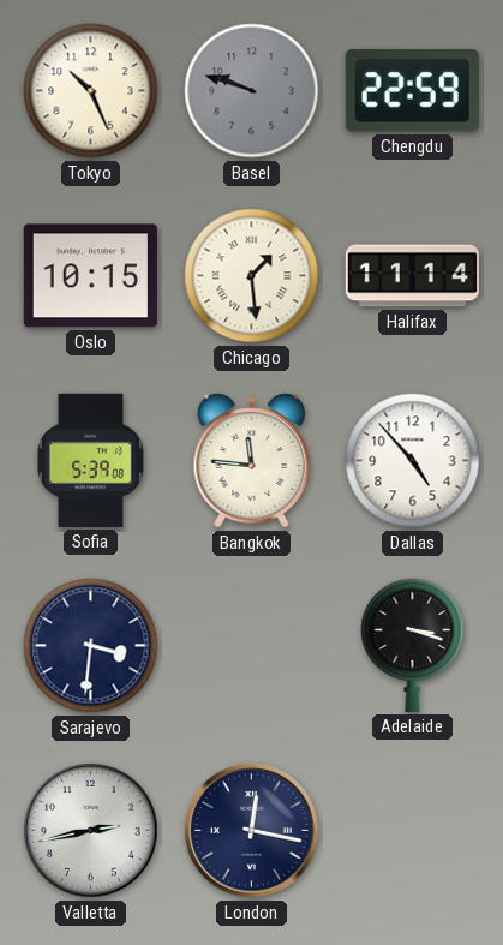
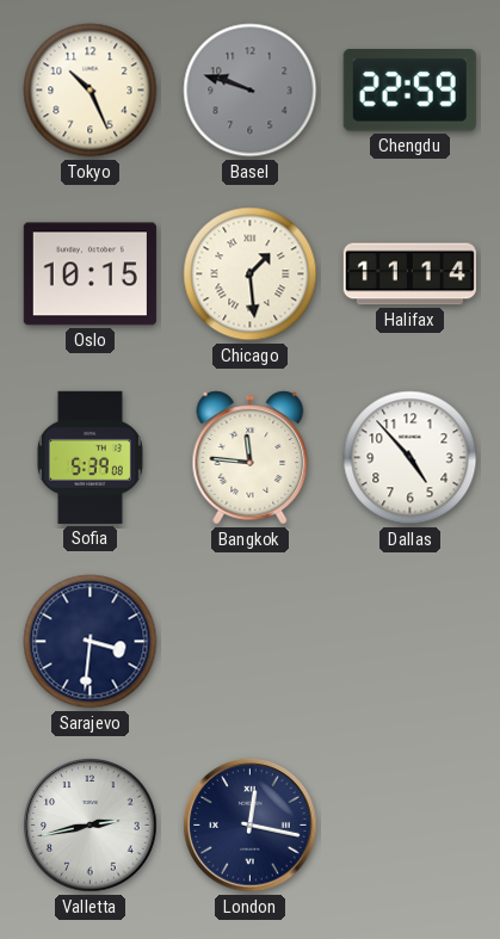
Adelaide: 3:18 -> none (413, 645)
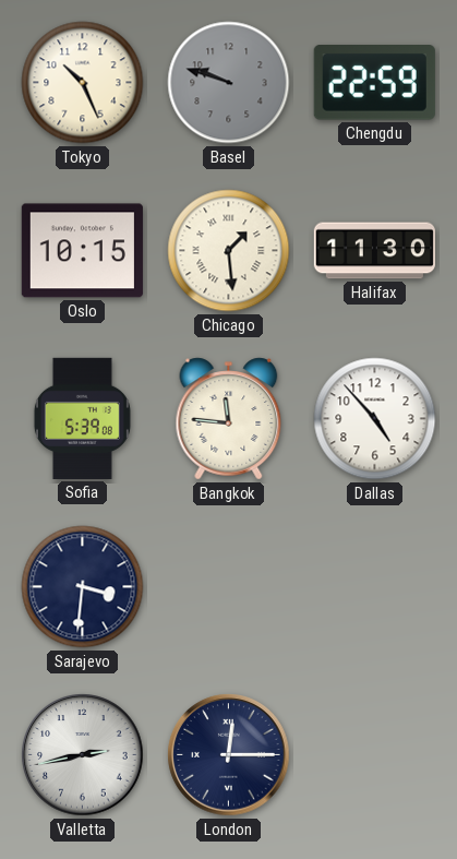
Halifax: 11:14 -> 11:30 (374, 251)
London: 12:17 -> 12:15 (229, 755)
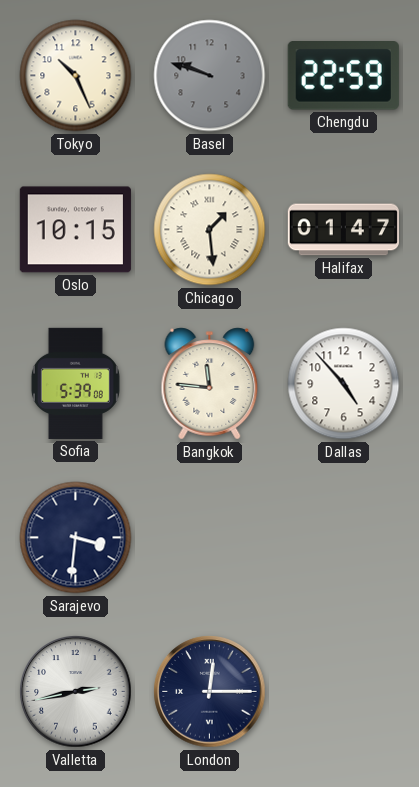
Halifax: 11:30 -> 01:47 (343, 230)
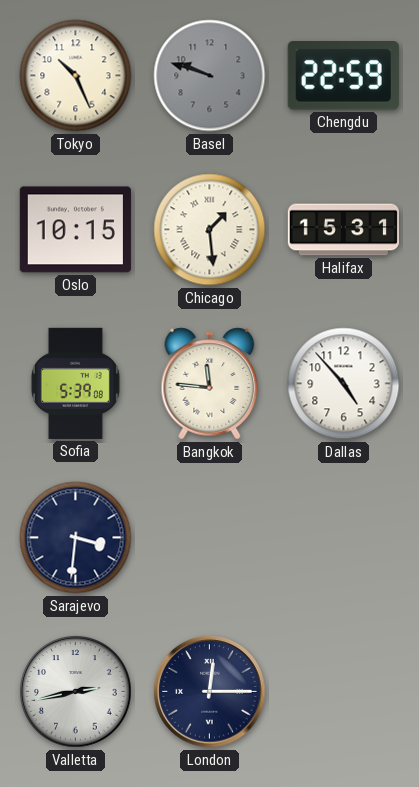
Halifax: 01:47 -> 15:31 (343, 230)
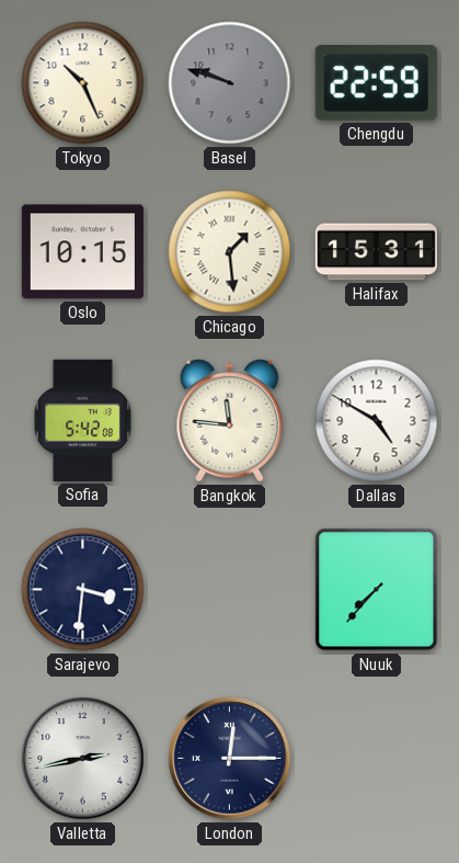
Sofia: 5:39 -> 5:42 (82, 420)
Dallas: 4:53 -> 4:50 (377, 421)
Nuuk: none -> 7:37 (377, 590)
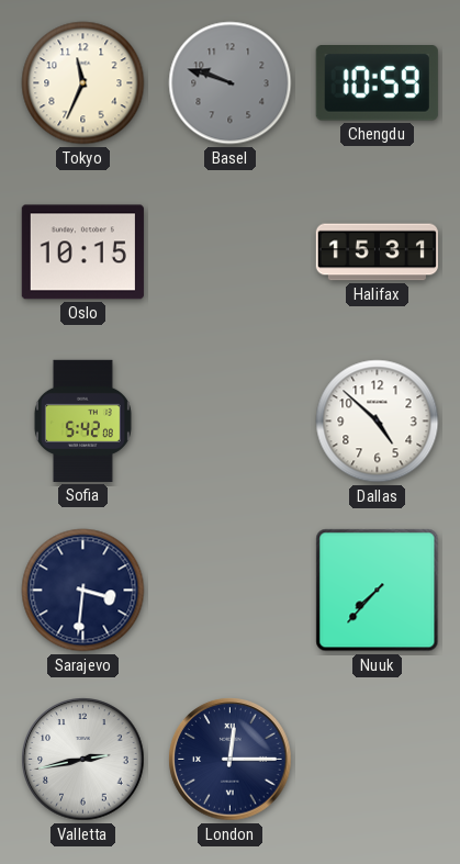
Tokyo: 10:26 -> 11:34 (83, 83)
Chengdu: 22:59 -> 10:59 (377, 83)
Chicago: 1:29 -> none (230, 252)
Bangkok: 11:46 -> none (230, 421)
Dallas: 4:50 -> 4:52 (378, 422)
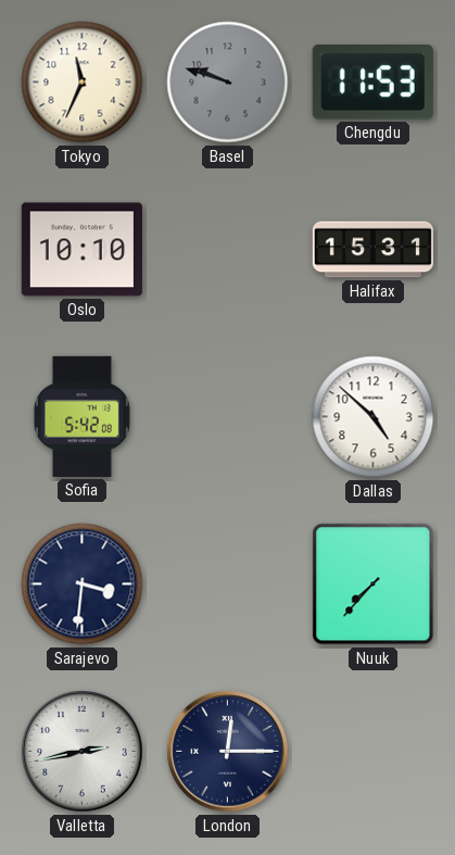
Chengdu: 10:59 -> 11:53 (372, 83)
Oslo: 10:15 -> 10:10 (81, 250)
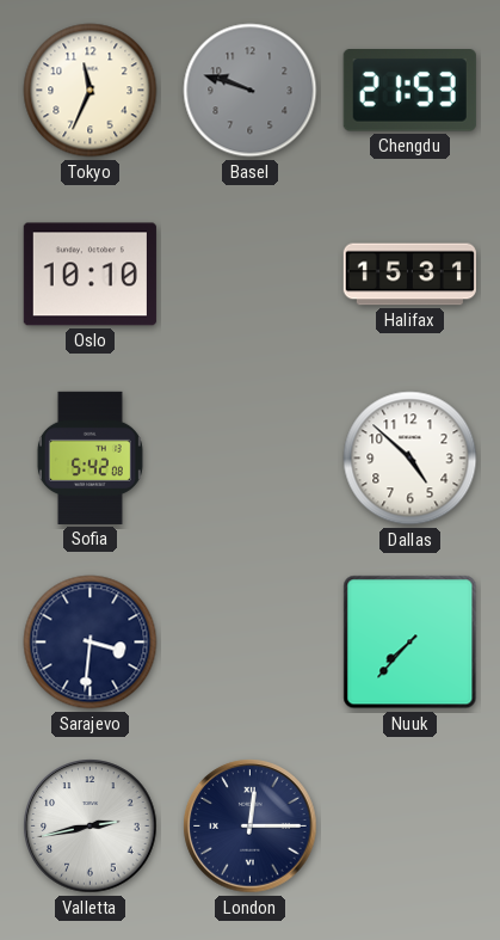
Chengdu: 11:53 -> 21:53 (409, 91)
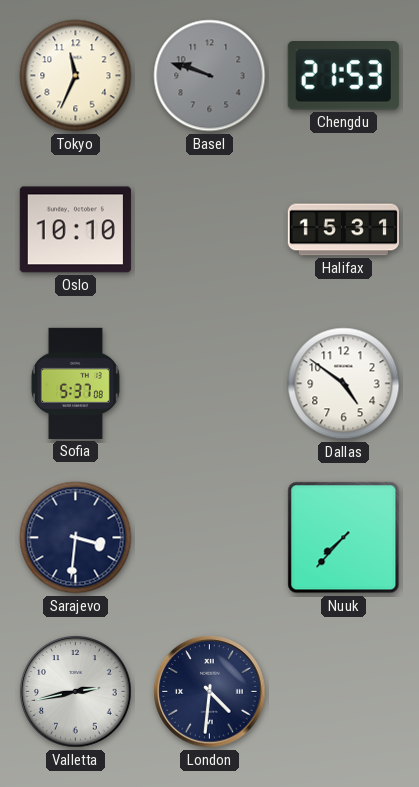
Sofia: 5:42 -> 5:37 (75, 383)
Dallas: 4:52 -> 4:51 (344, 384)
London: 12:15 -> 4:31 (210, 692)
